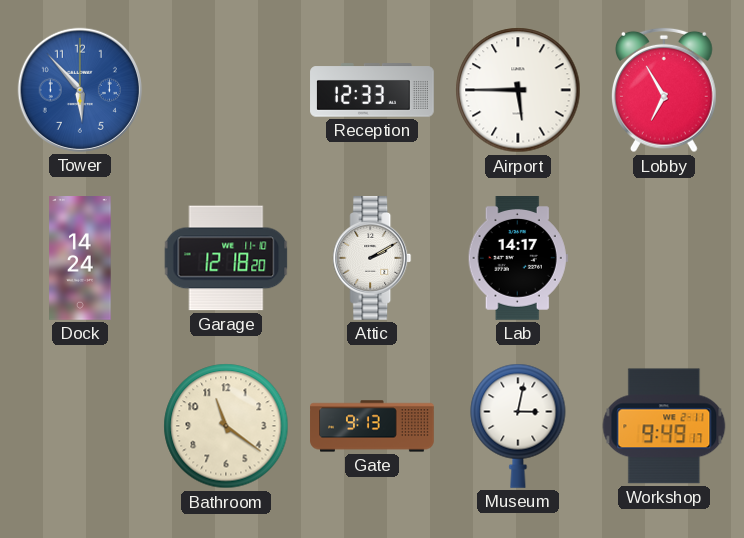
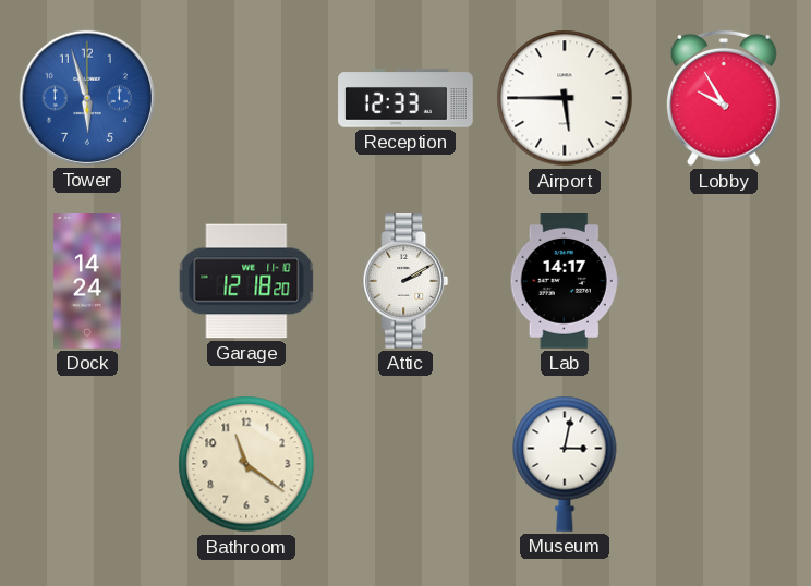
Tower: 5:53 -> 5:57 (87, 98)
Lobby: 6:55 -> 9:55 (724, 98)
Gate: 9:13 -> none (372, 426)
Workshop: 9:49 -> none (664, 426)
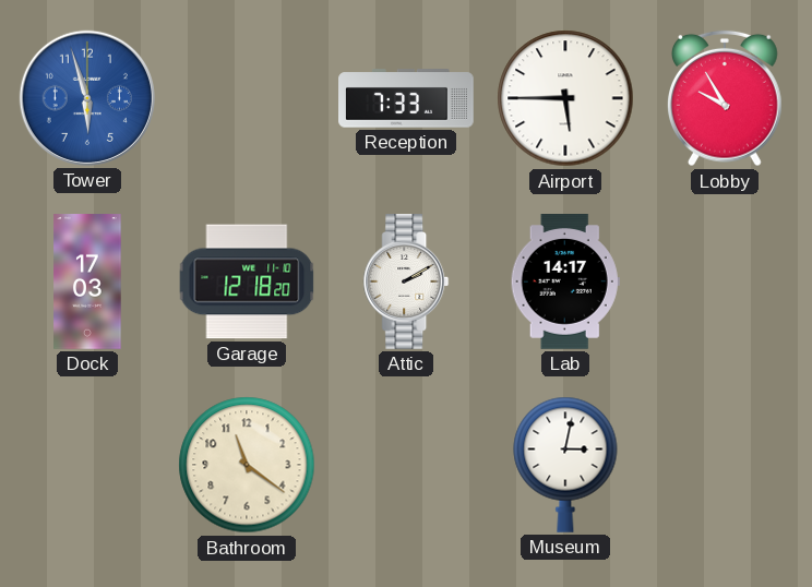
Reception: 12:33 -> 7:33 (406, 98)
Dock: 14:24 -> 17:03 (87, 281)
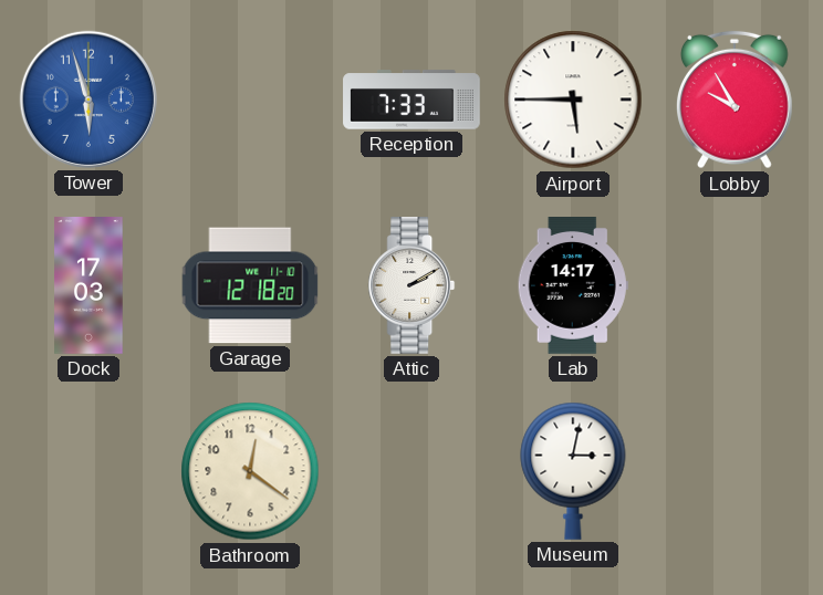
Bathroom: 11:21 -> 12:21 (250, 471)
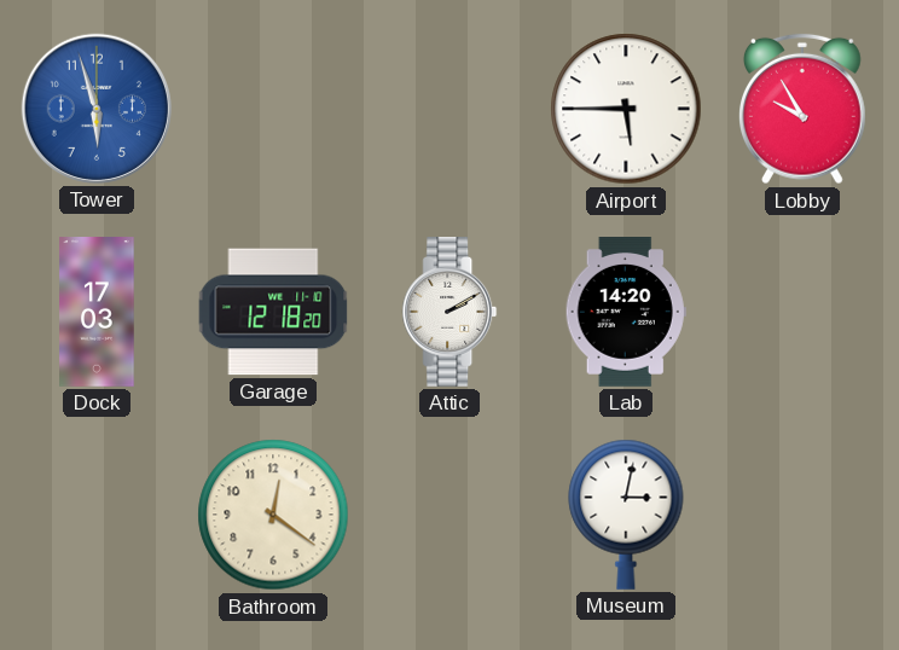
Reception: 7:33 -> none (411, 100)
Lab: 14:17 -> 14:20 (626, 313)
